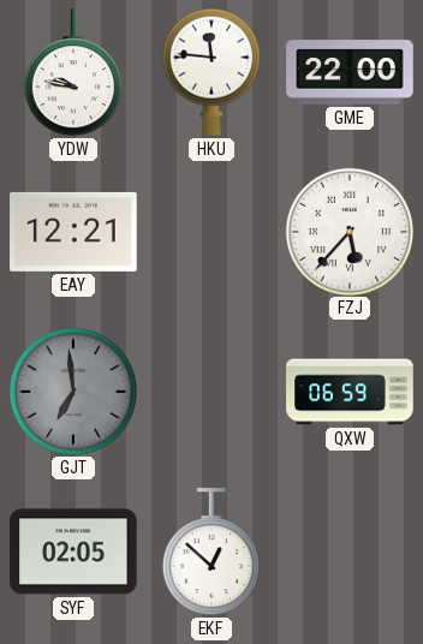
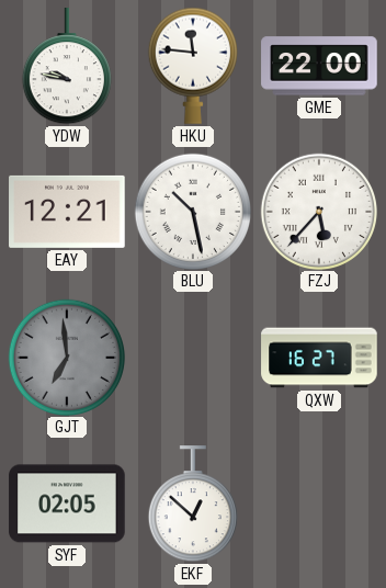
BLU: none -> 10:28 (192, 211)
QXW: 06:59 -> 16:27 (319, 358)
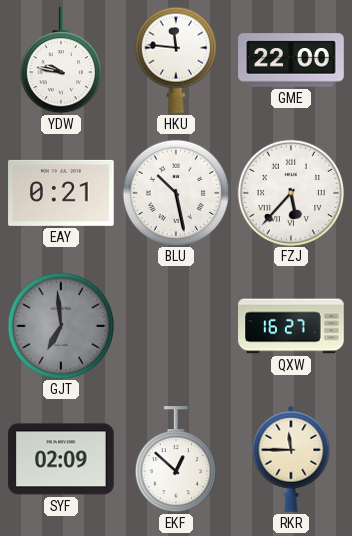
EAY: 12:21 -> 0:21 (61, 193)
SYF: 02:05 -> 02:09 (61, 459)
RKR: none -> 11:45 (291, 459)
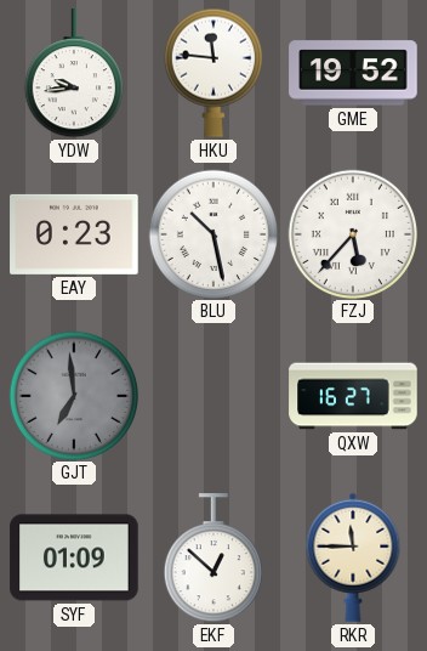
YDW: 9:47 -> 9:44 (74, 74)
GME: 22:00 -> 19:52 (353, 73)
EAY: 0:21 -> 0:23 (74, 234)
SYF: 02:09 -> 01:09 (74, 557)
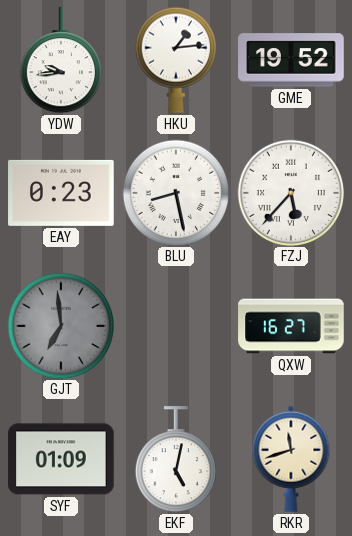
HKU: 11:46 -> 1:14 (176, 60)
BLU: 10:28 -> 8:28 (175, 192)
EKF: 12:52 -> 5:02 (176, 460)
RKR: 11:45 -> 11:42 (291, 459)
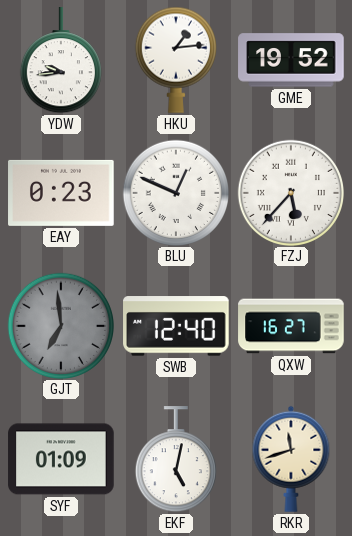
BLU: 8:28 -> 12:49 (175, 192)
SWB: none -> 12:40 (176, 326)
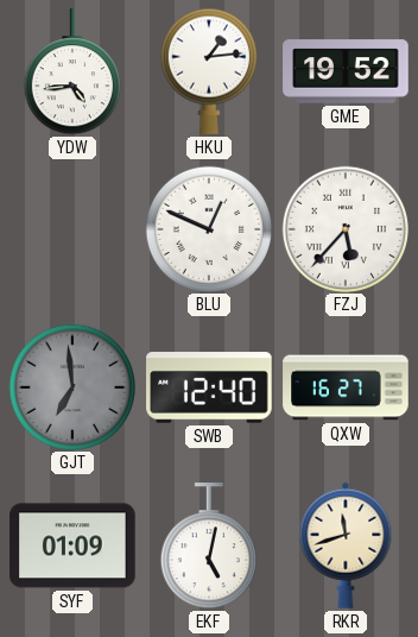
YDW: 9:44 -> 4:44 (72, 72)
EAY: 0:23 -> none (61, 193)
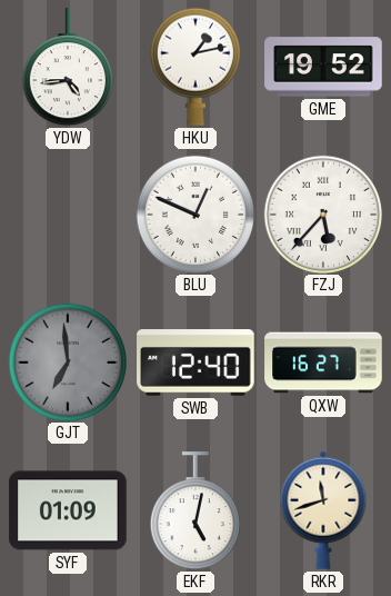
HKU: 1:14 -> 1:13 (195, 67)
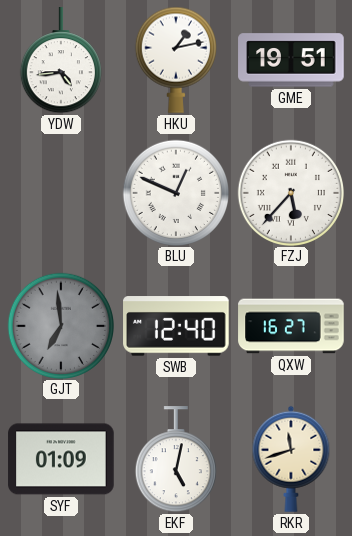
GME: 19:52 -> 19:51 (291, 60)
